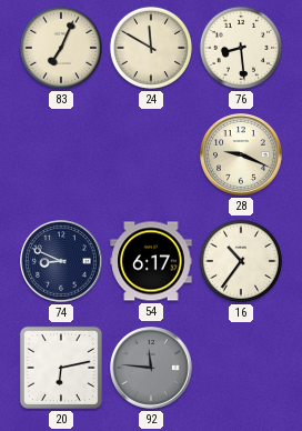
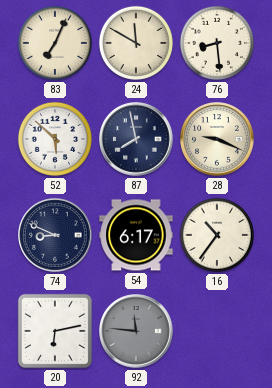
52: none -> 5:52 (55, 139)
87: none -> 7:58 (136, 139)
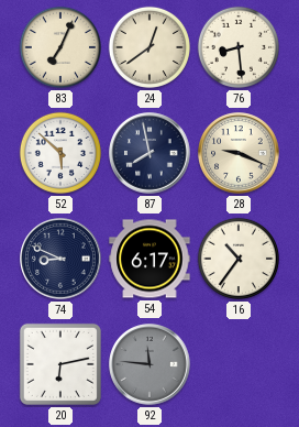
24: 11:50 -> 12:39 (149, 47)
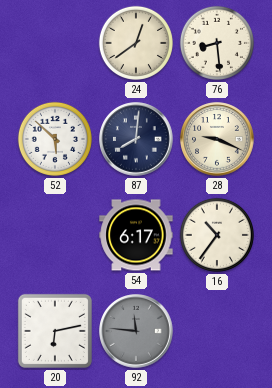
83: 7:04 -> none (60, 47)
87: 7:58 -> 8:01 (136, 139)
74: 8:49 -> none (60, 259)
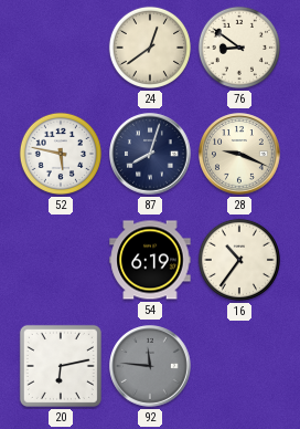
76: 8:29 -> 8:51 (239, 48)
52: 5:52 -> 5:47 (61, 154)
87: 8:01 -> 8:03 (150, 154)
54: 6:17 -> 6:19 (150, 260)
